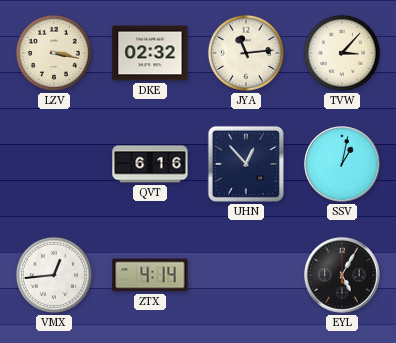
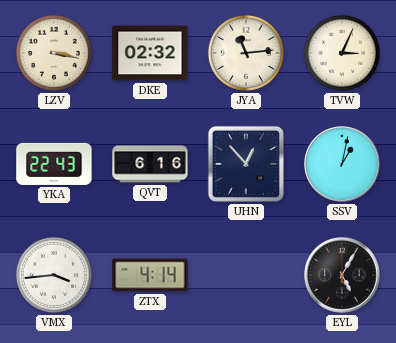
TVW: 3:07 -> 3:04 (342, 53)
YKA: none -> 22:43 (54, 164)
VMX: 12:44 -> 3:44 (54, 275)
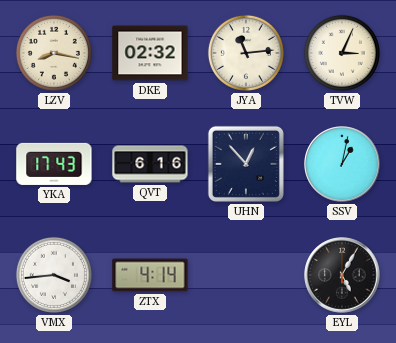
LZV: 3:17 -> 8:17 (54, 53)
YKA: 22:43 -> 17:43 (54, 164)
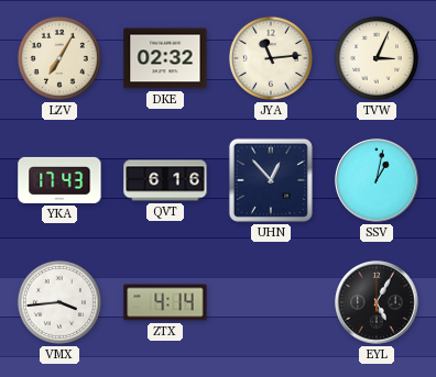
LZV: 8:17 -> 7:05 (59, 58)
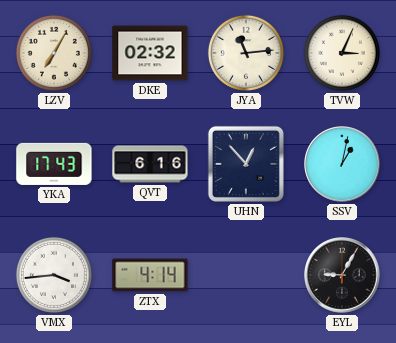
EYL: 5:05 -> 9:05 (342, 275)
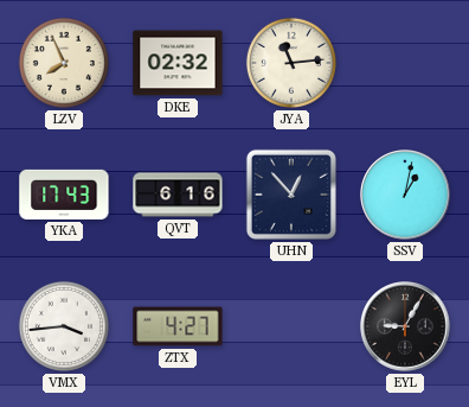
LZV: 7:05 -> 7:56 (64, 63)
TVW: 3:04 -> none (342, 53)
ZTX: 4:14 -> 4:27 (178, 326)
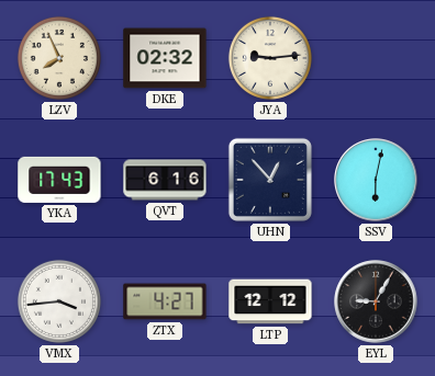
JYA: 11:14 -> 9:14 (270, 58)
SSV: 1:02 -> 6:02 (376, 180)
LTP: none -> 12:12 (270, 301)
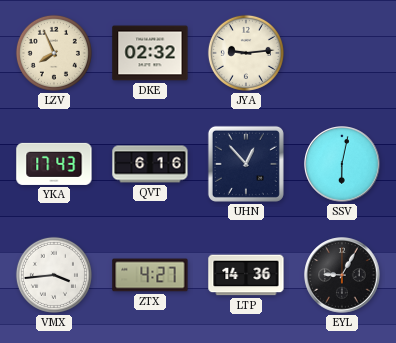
LTP: 12:12 -> 14:36 (246, 275)
